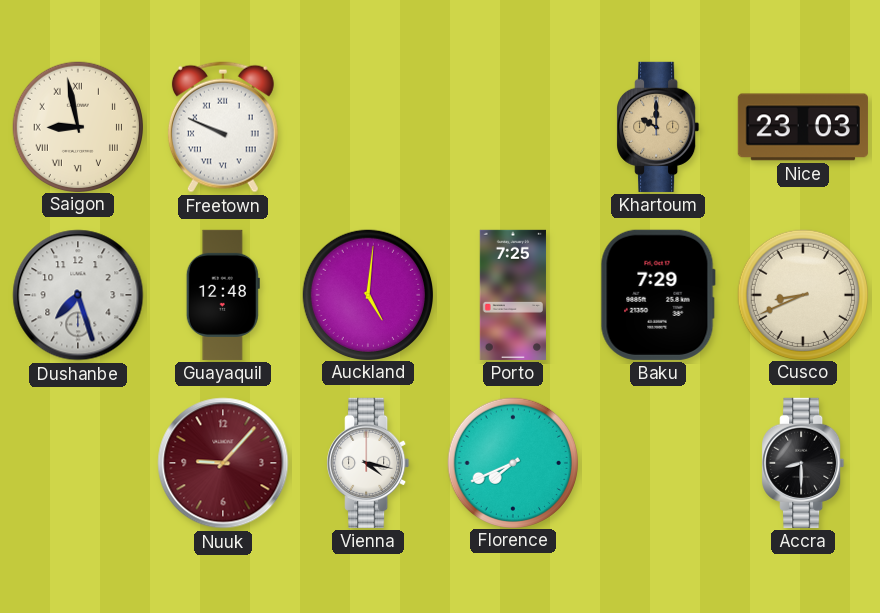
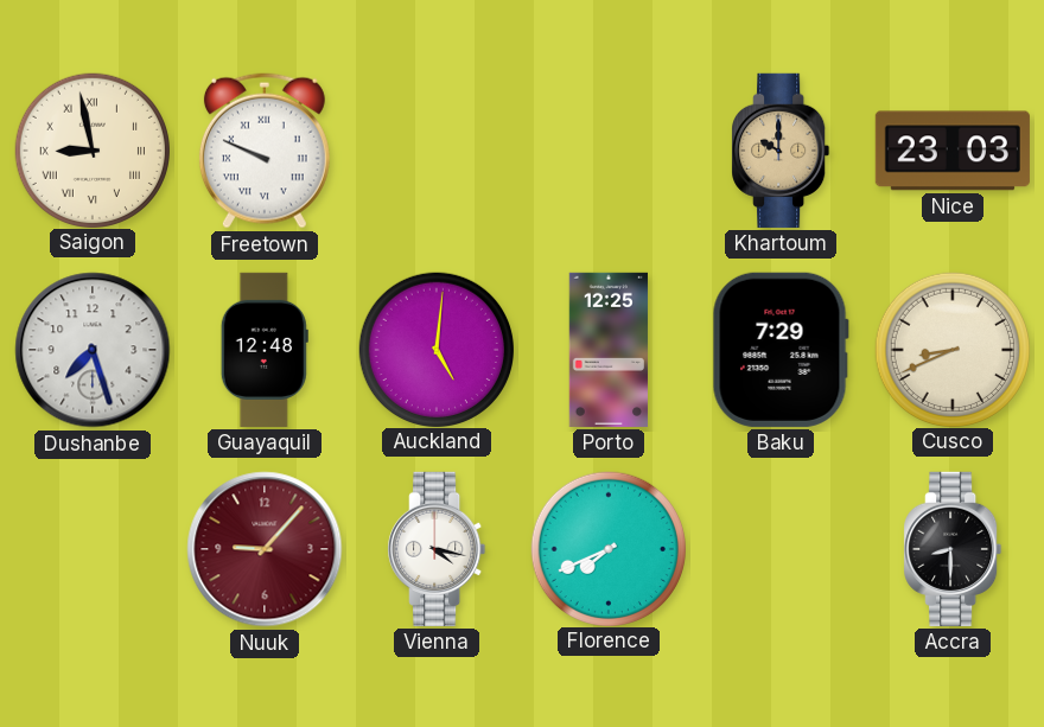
Porto: 7:25 -> 12:25 (607, 350)
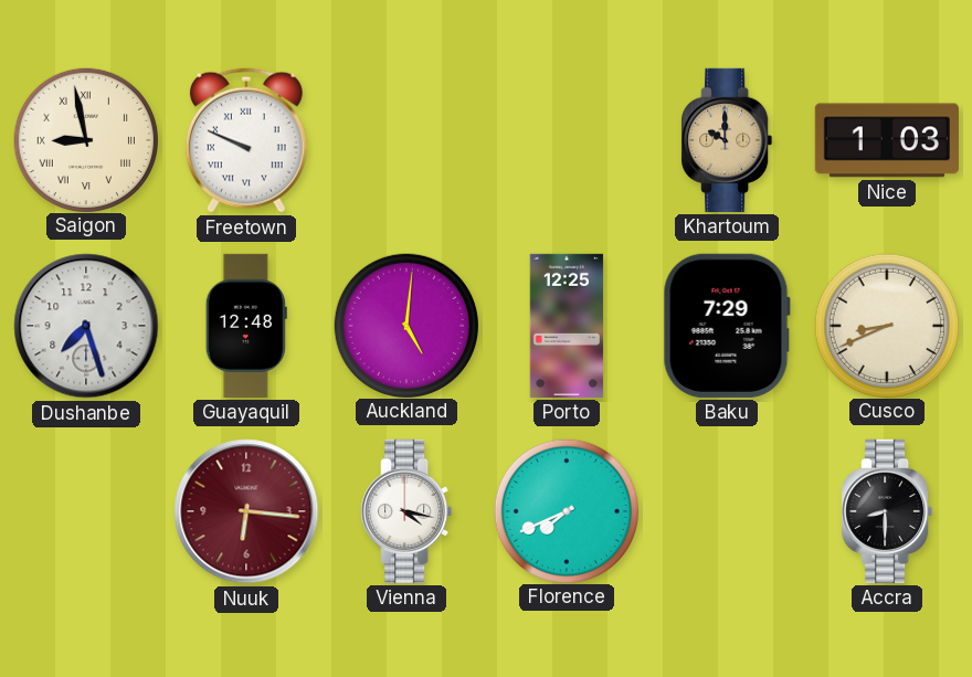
Nice: 23:03 -> 1:03 (887, 140)
Nuuk: 9:07 -> 6:16 (246, 511)
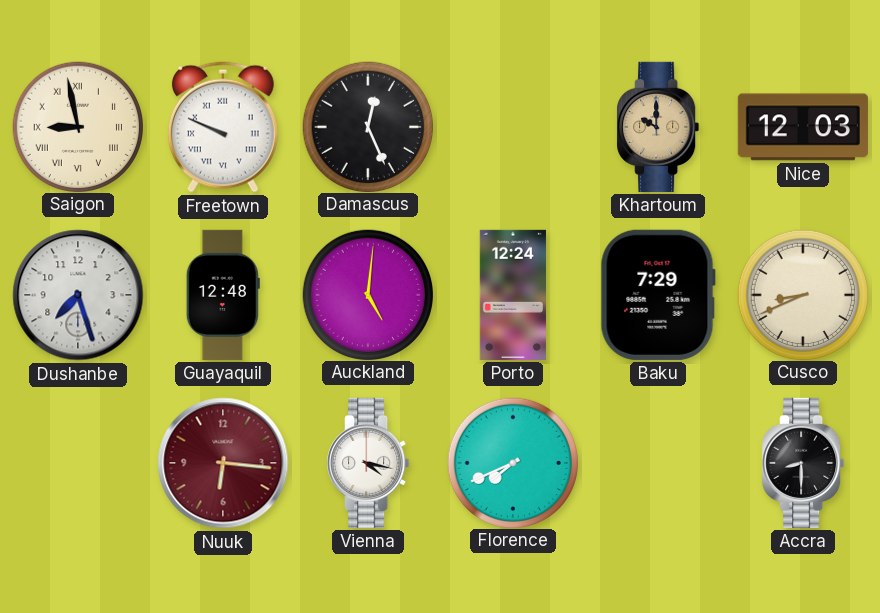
Damascus: none -> 12:26 (367, 126)
Nice: 1:03 -> 12:03 (803, 127)
Porto: 12:25 -> 12:24 (512, 295)
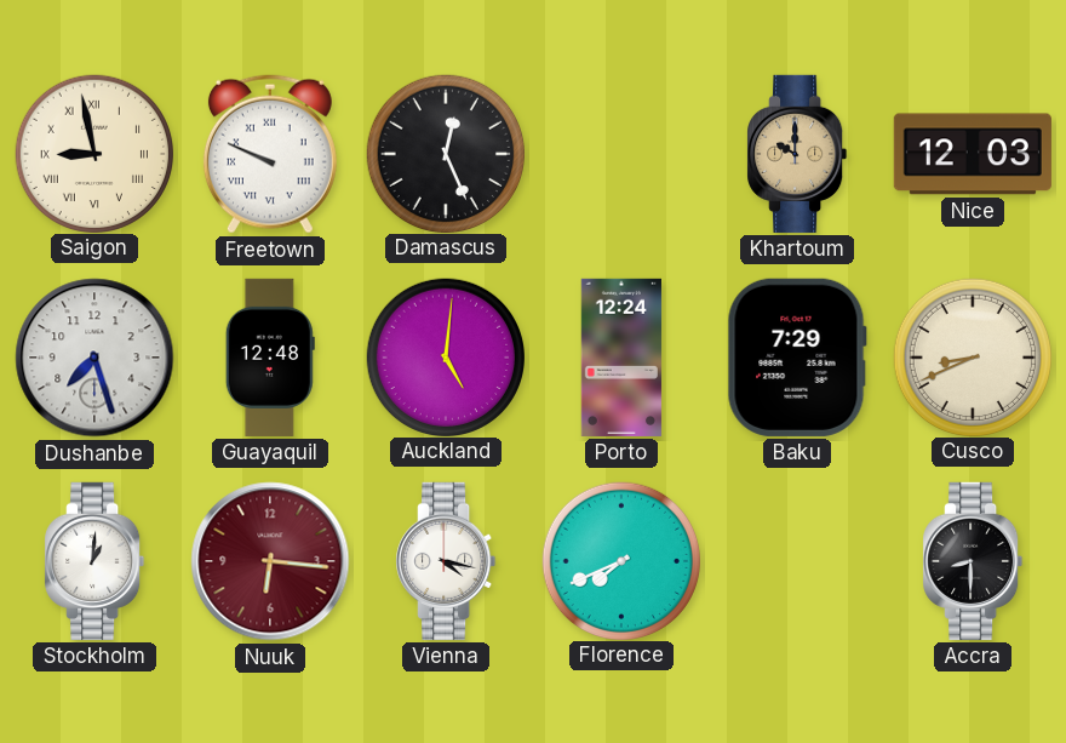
Stockholm: none -> 1:01 (94, 561)
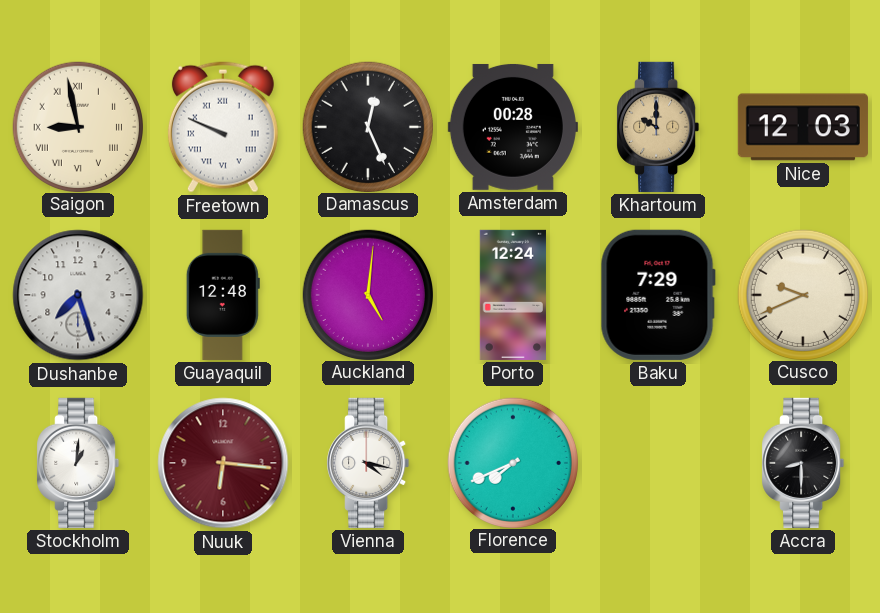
Amsterdam: none -> 00:28 (513, 127)
Cusco: 8:41 -> 9:41 (802, 294)
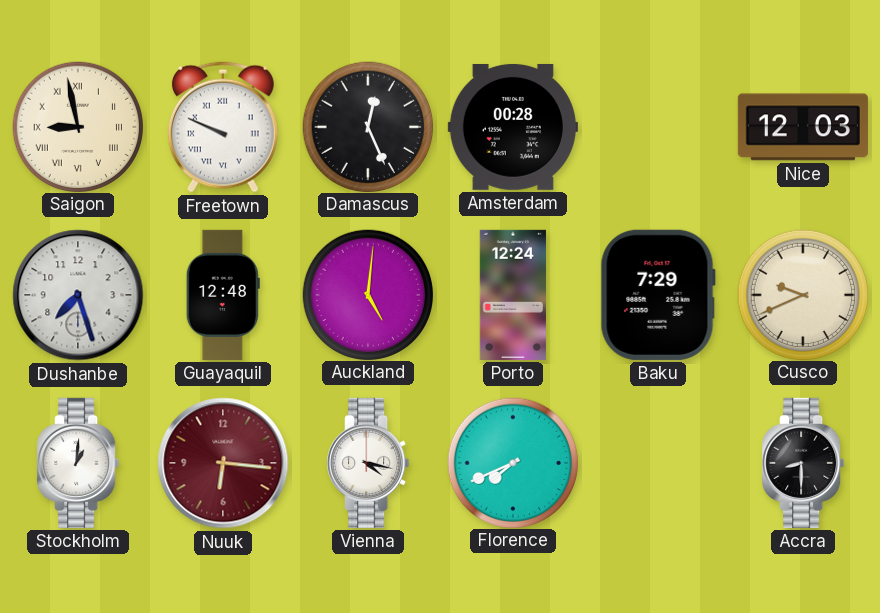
Khartoum: 10:00 -> none (658, 127)
